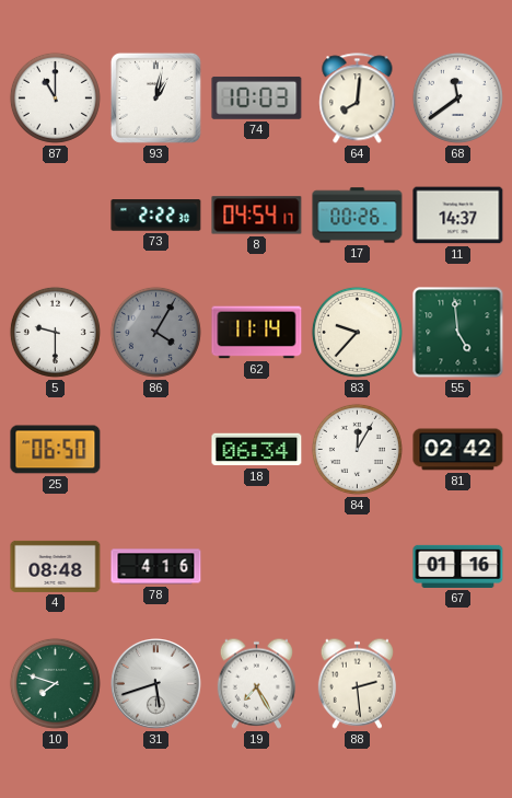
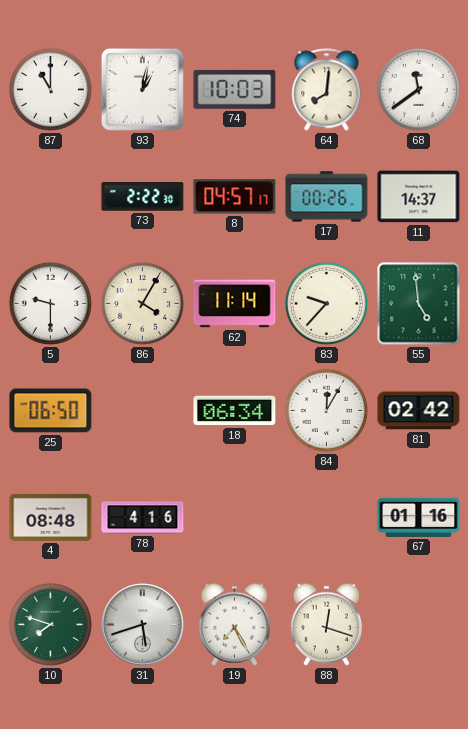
8: 04:54 -> 04:57 (235, 197)
86 dial: grey -> cream (142, 303)
88: 2:29 -> 12:18 (326, 624)
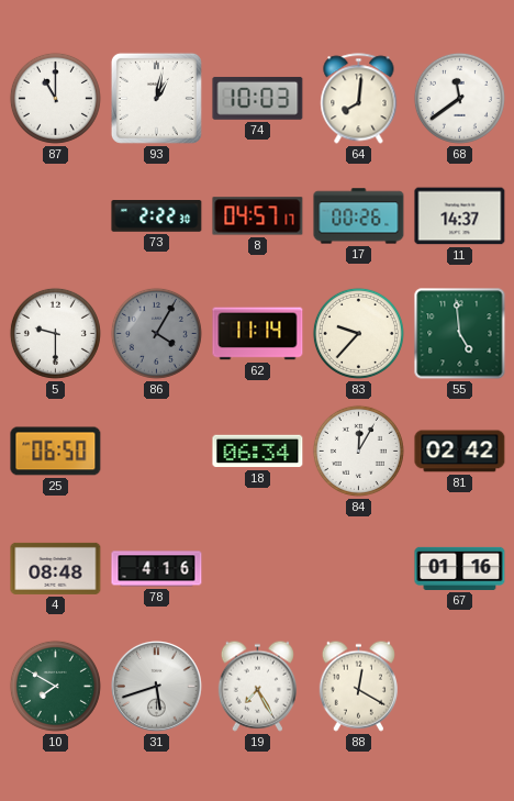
86 dial: cream -> grey (156, 333)
10: 7:48 -> 7:50 (55, 686)
88: 12:18 -> 12:20 (358, 686)
